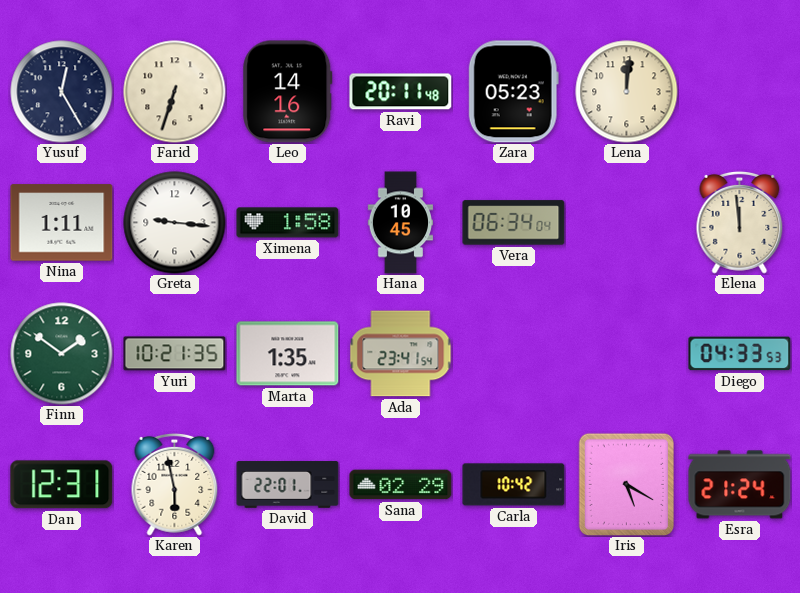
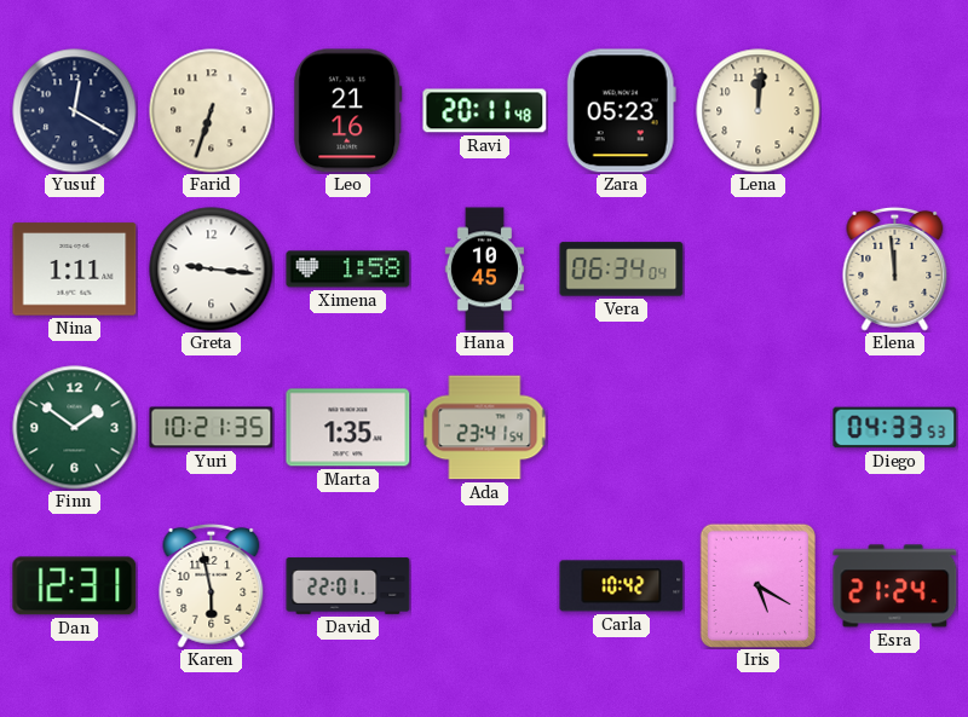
Yusuf: 12:25 -> 12:20 (75, 111)
Leo: 14:16 -> 21:16 (348, 111)
Sana: 02:29 -> none (401, 485)
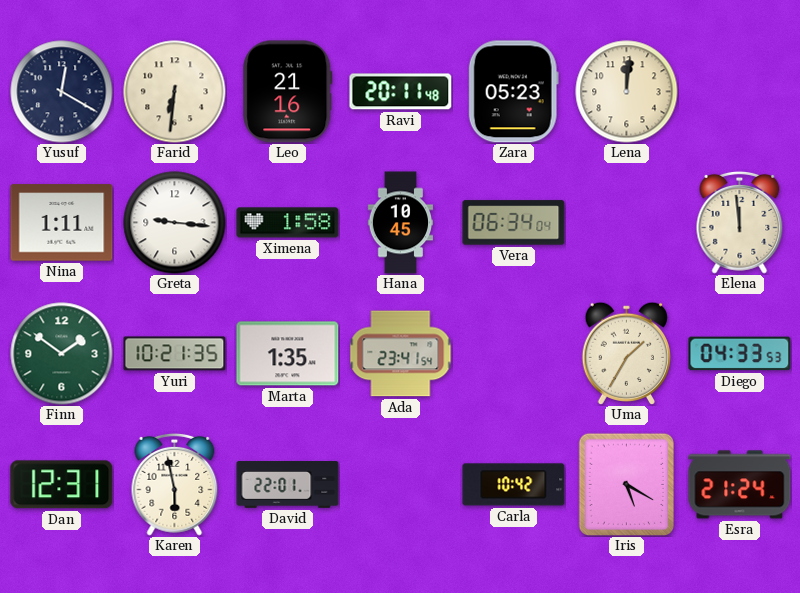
Farid: 6:33 -> 6:31 (175, 92)
Uma: none -> 1:35 (626, 353)
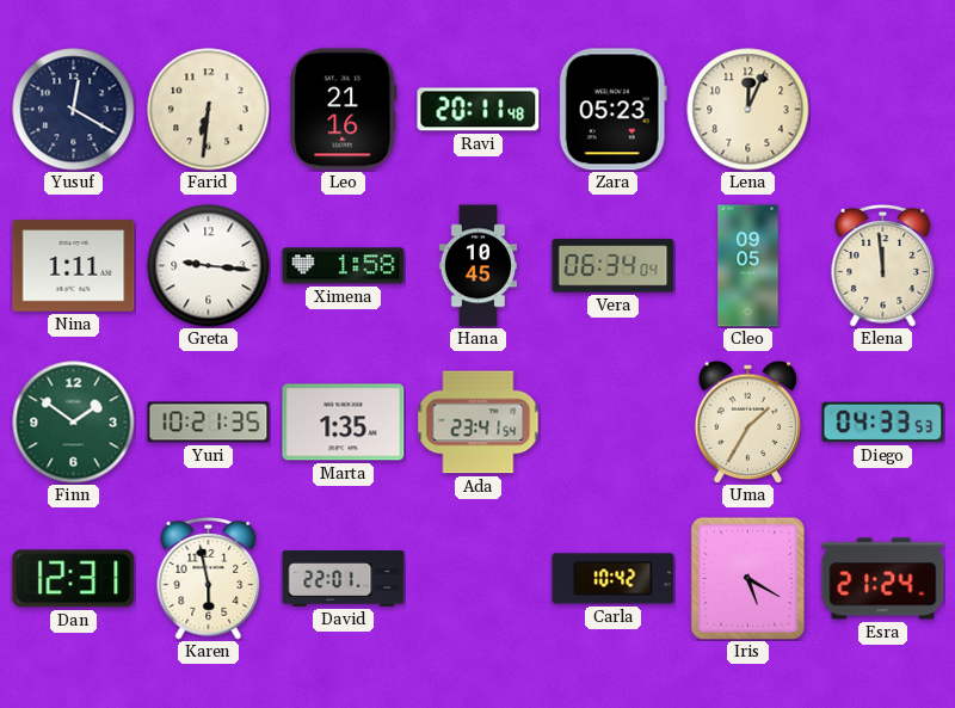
Lena: 12:01 -> 12:04 (748, 110)
Cleo: none -> 09:05 (748, 266)
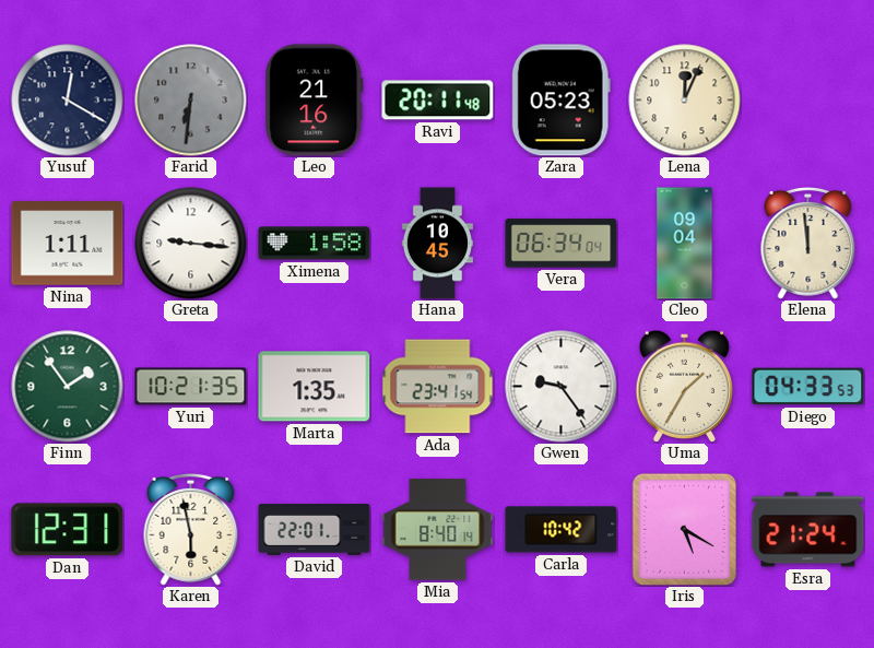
Farid dial: cream -> grey (191, 101)
Cleo: 09:05 -> 09:04 (685, 244)
Finn: 1:51 -> 1:54 (68, 387)
Gwen: none -> 9:24 (562, 387)
Mia: none -> 8:40 (438, 530)
